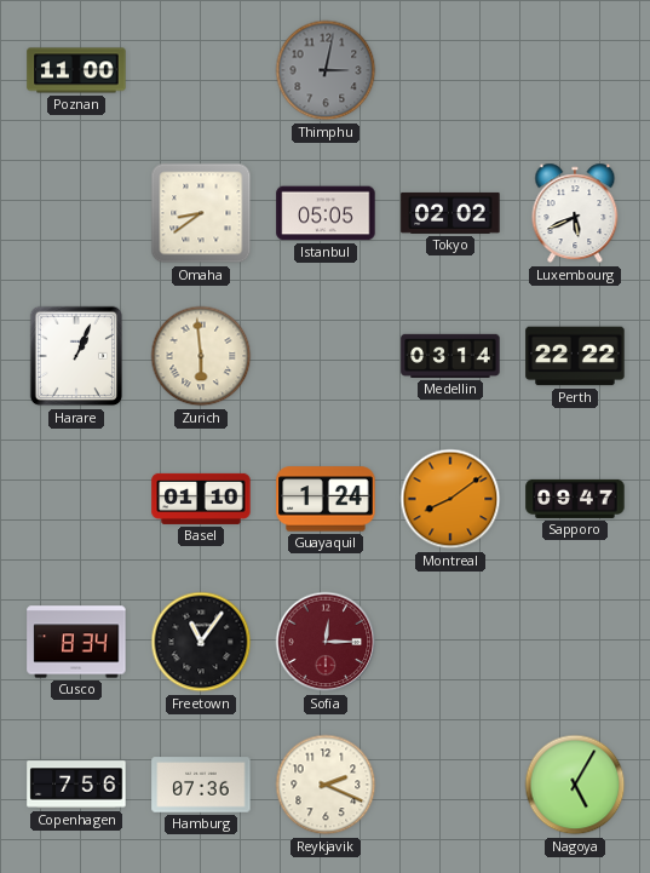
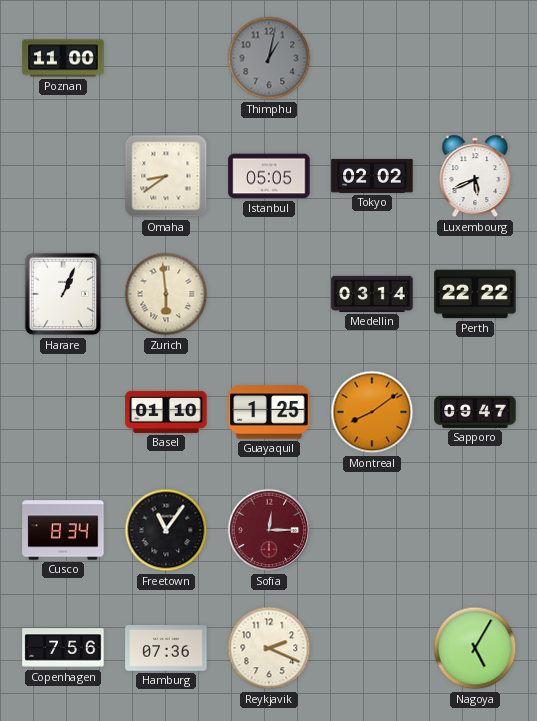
Thimphu: 3:02 -> 1:02 (269, 58)
Guayaquil: 1:24 -> 1:25 (269, 412)
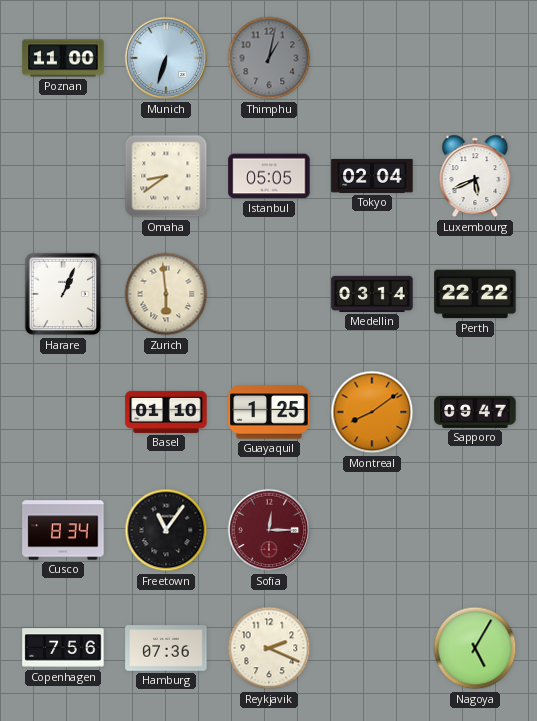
Munich: none -> 6:33 (166, 58)
Tokyo: 02:02 -> 02:04 (372, 176)
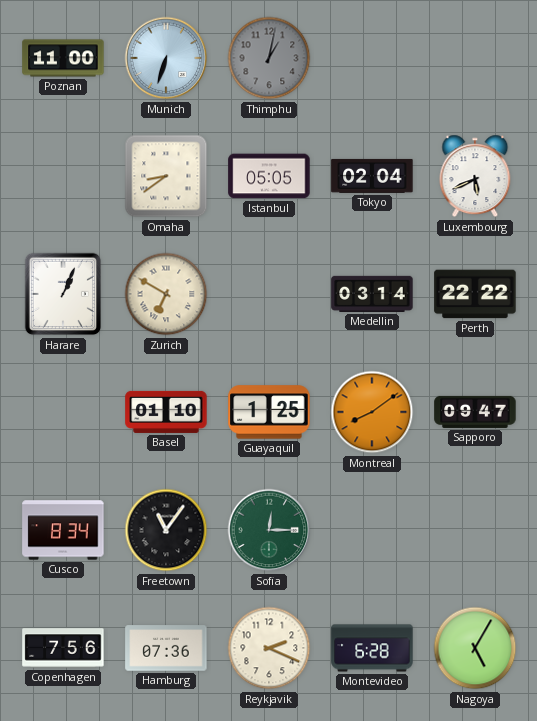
Zurich: 5:59 -> 6:50 (166, 294)
Sofia dial: burgundy -> green (269, 530)
Montevideo: none -> 6:28 (372, 648)
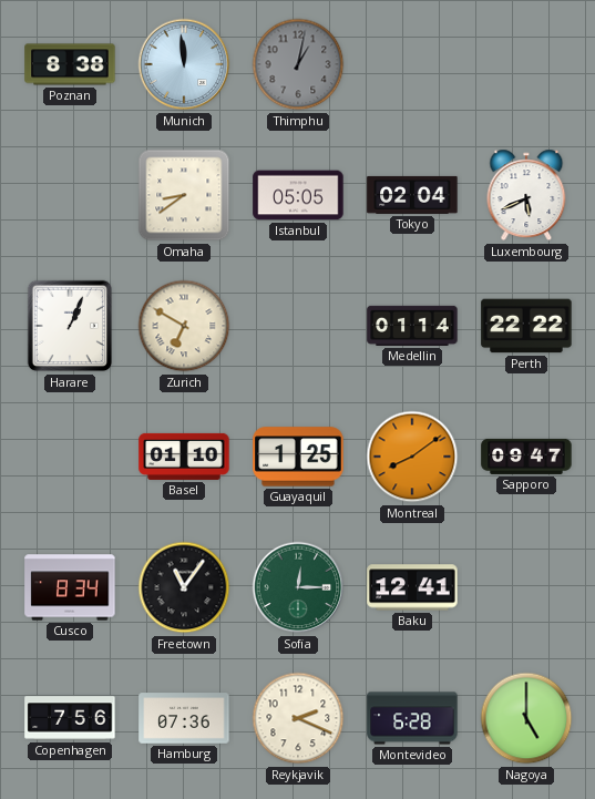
Poznan: 11:00 -> 8:38 (70, 64)
Munich: 6:33 -> 11:59 (184, 64)
Medellin: 03:14 -> 01:14 (412, 326)
Baku: none -> 12:41 (412, 587)
Nagoya: 5:05 -> 5:00 (526, 718)
